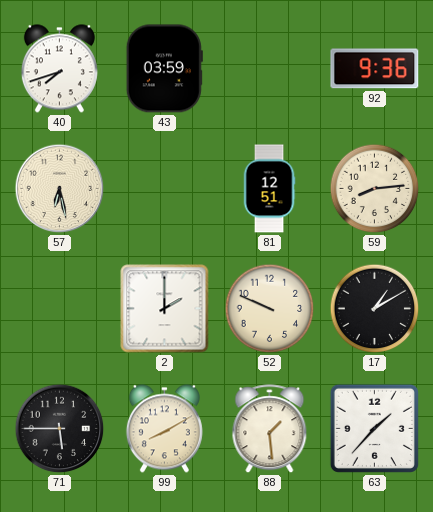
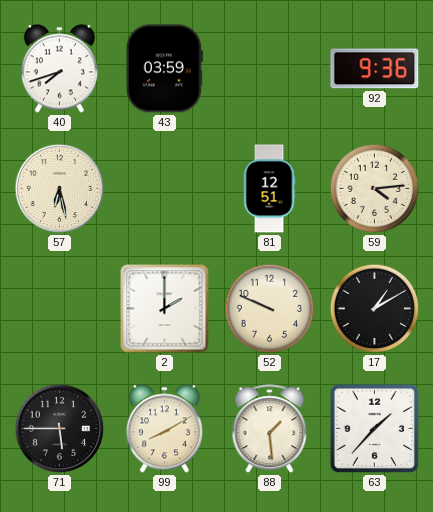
59: 8:14 -> 4:14 (375, 189)
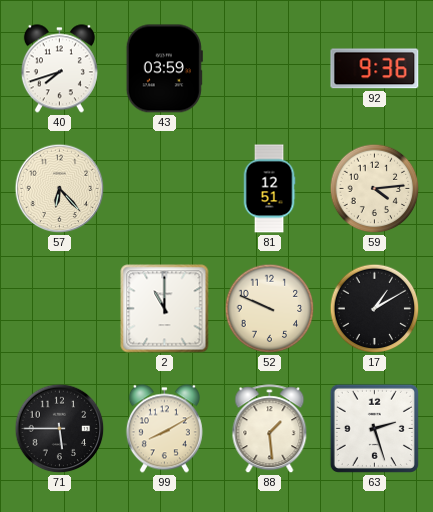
57: 6:28 -> 6:23 (60, 189)
2: 2:00 -> 11:00 (165, 309)
63: 1:37 -> 2:27 (374, 428)
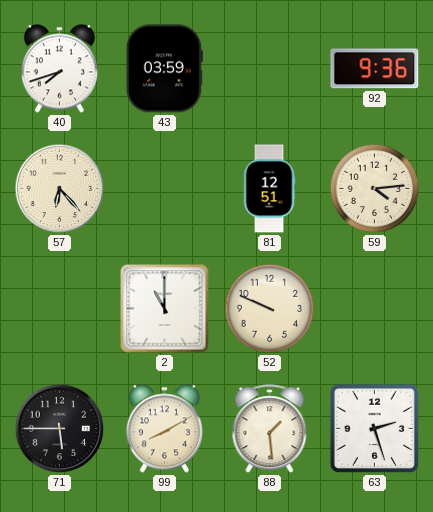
17: 1:10 -> none (375, 309)
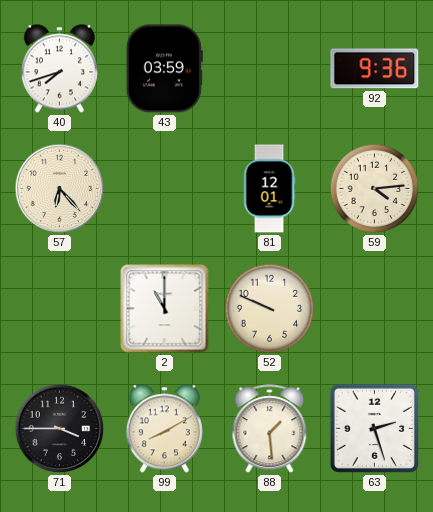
81: 12:51 -> 12:01 (269, 189)
71: 5:45 -> 3:45 (60, 429)
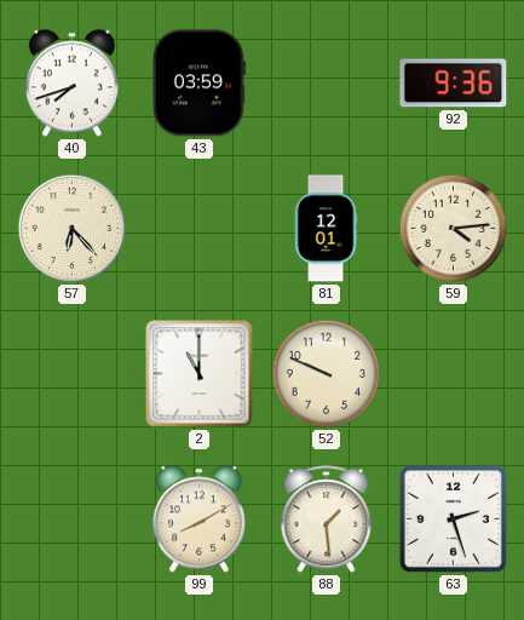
71: 3:45 -> none (60, 429)
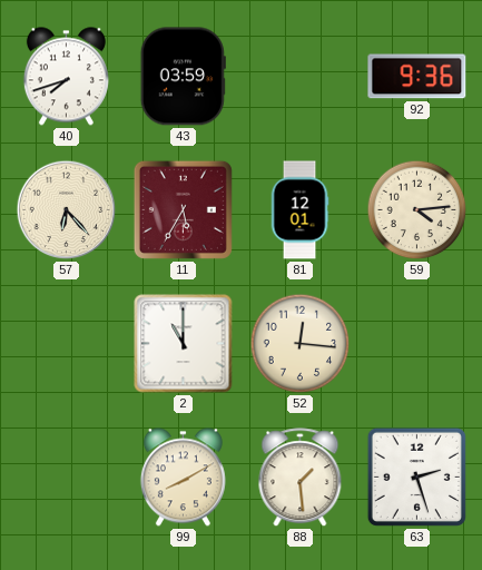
11: none -> 5:35 (183, 209)
52: 9:49 -> 12:16 (301, 344)
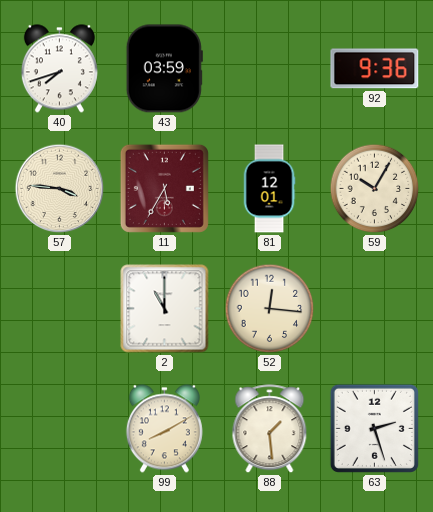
57: 6:23 -> 3:46 (60, 189)
59: 4:14 -> 10:05 (375, 189)
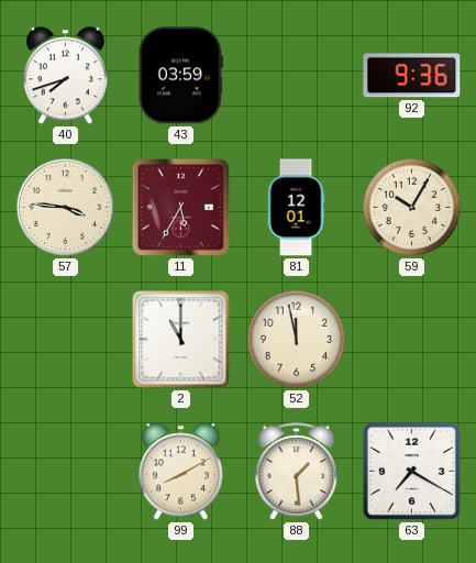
52: 12:16 -> 11:58 (297, 340)
63: 2:27 -> 7:20 (411, 471)
